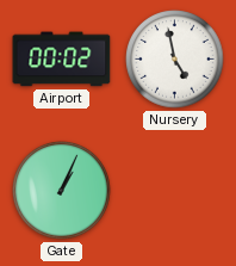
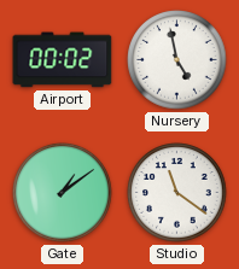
Gate: 1:04 -> 1:09 (63, 193)
Studio: none -> 11:21 (177, 193)
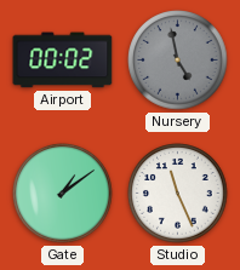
Nursery dial: white -> grey (178, 61)
Studio: 11:21 -> 11:26 (178, 194)
